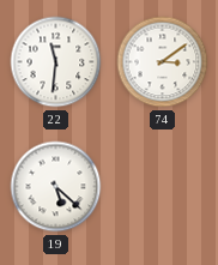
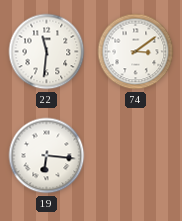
19: 5:22 -> 6:16 (47, 156)
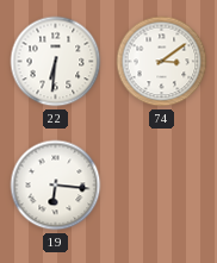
22: 11:31 -> 6:31 (56, 62)
